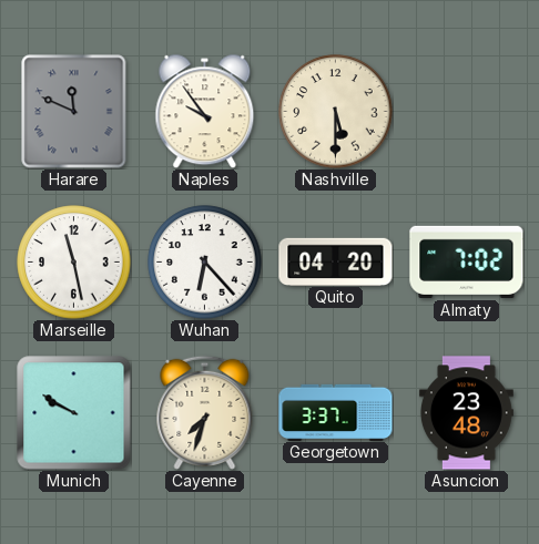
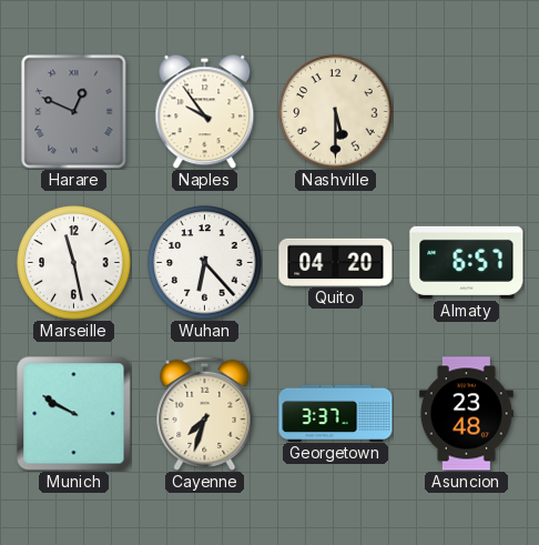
Harare: 11:49 -> 12:49 (74, 112)
Almaty: 7:02 -> 6:57 (467, 262)
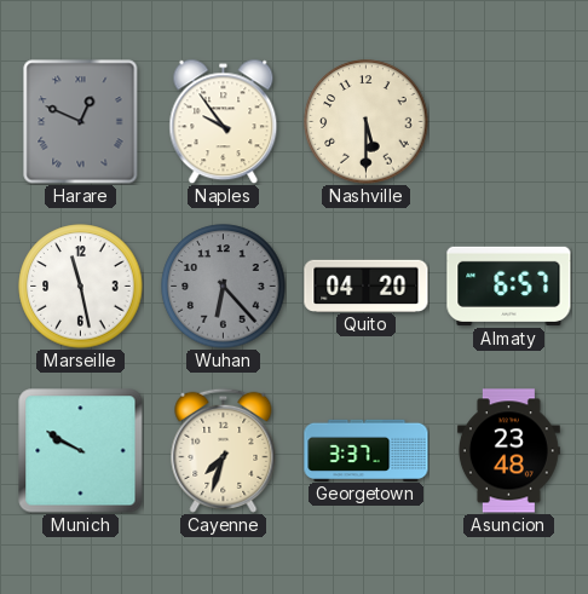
Wuhan dial: white -> grey (224, 287)
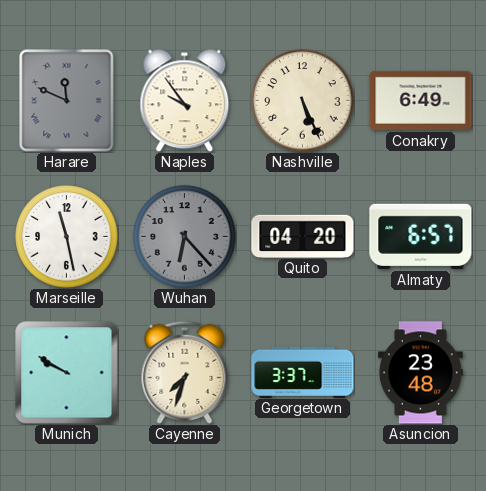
Harare: 12:49 -> 11:49 (67, 101)
Nashville: 5:30 -> 5:26 (303, 101)
Conakry: none -> 6:49 (421, 100)
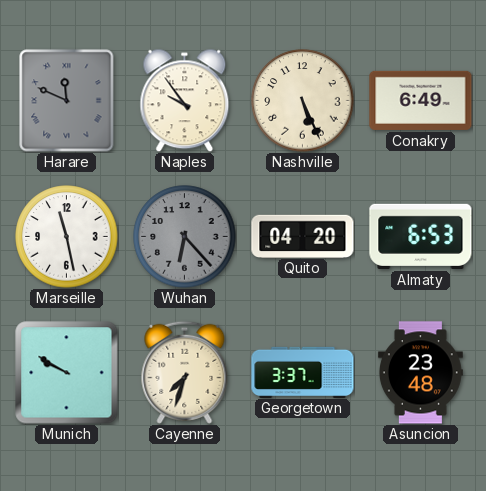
Almaty: 6:57 -> 6:53 (421, 236)
